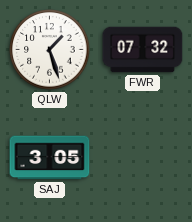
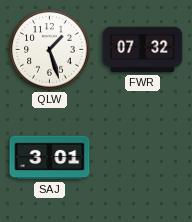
SAJ: 3:05 -> 3:01 (50, 158)
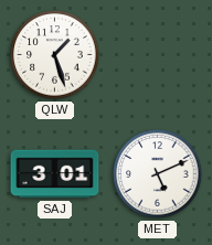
FWR: 07:32 -> none (143, 50)
MET: none -> 5:11 (158, 174)
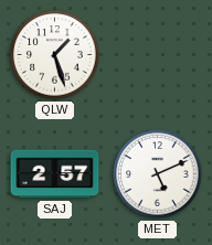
SAJ: 3:01 -> 2:57 (55, 174)
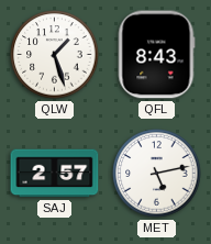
QFL: none -> 8:43 (156, 55)
MET: 5:11 -> 5:13 (157, 174)
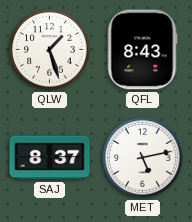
SAJ: 2:57 -> 8:37 (50, 158)
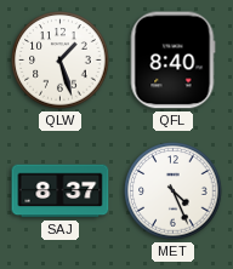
QFL: 8:43 -> 8:40 (172, 61)
MET: 5:13 -> 4:26 (174, 191)
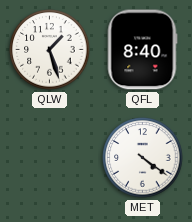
SAJ: 8:37 -> none (61, 191)
MET: 4:26 -> 4:21 (143, 158)
